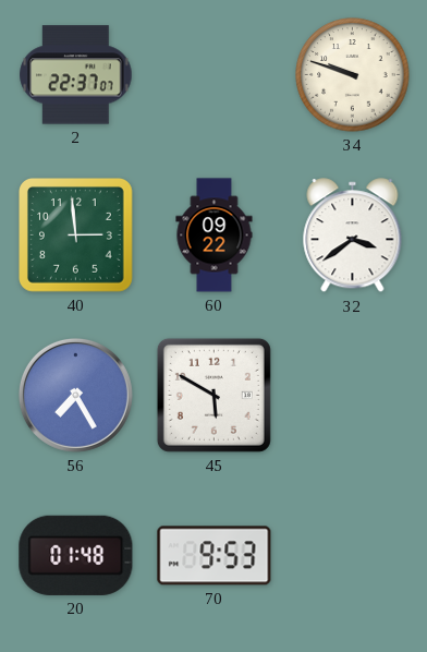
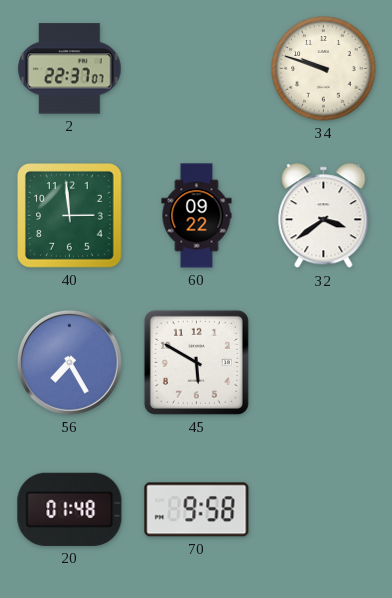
70: 9:53 -> 9:58 (197, 510)
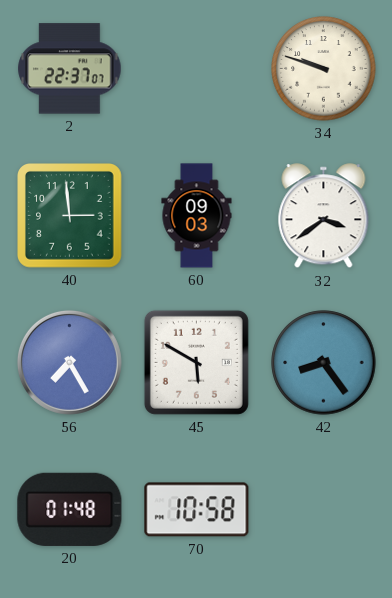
60: 09:22 -> 09:03 (197, 216)
42: none -> 8:24 (324, 363)
70: 9:58 -> 10:58 (197, 510)
